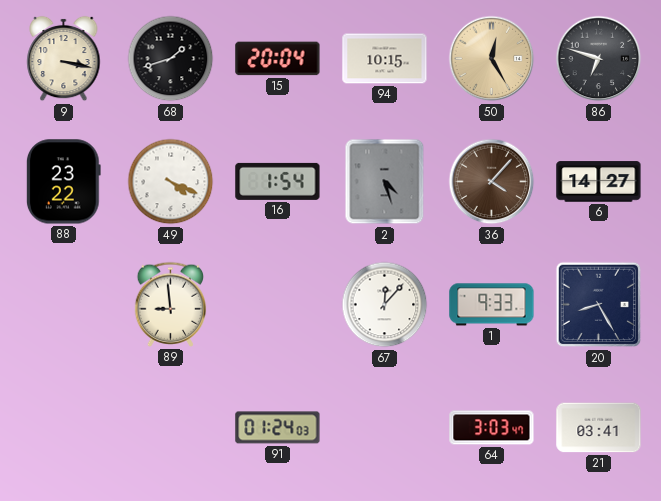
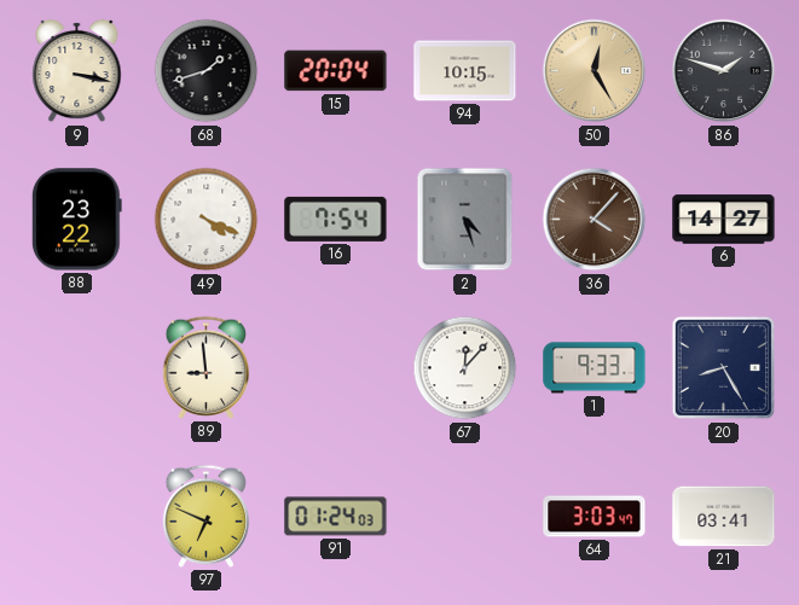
86: 6:48 -> 1:48 (724, 71)
16: 1:54 -> 7:54 (336, 219)
97: none -> 6:49 (207, 516)
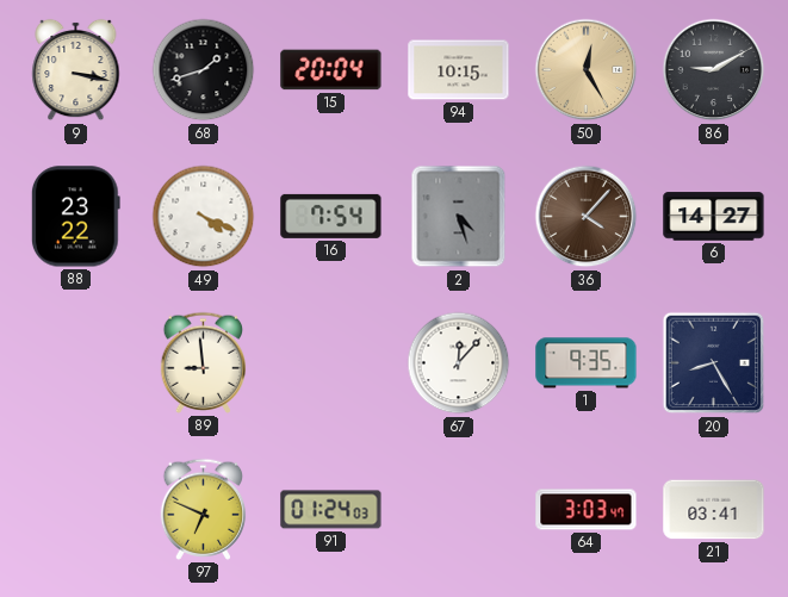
86: 1:48 -> 9:10 (714, 70)
1: 9:33 -> 9:35 (587, 363)
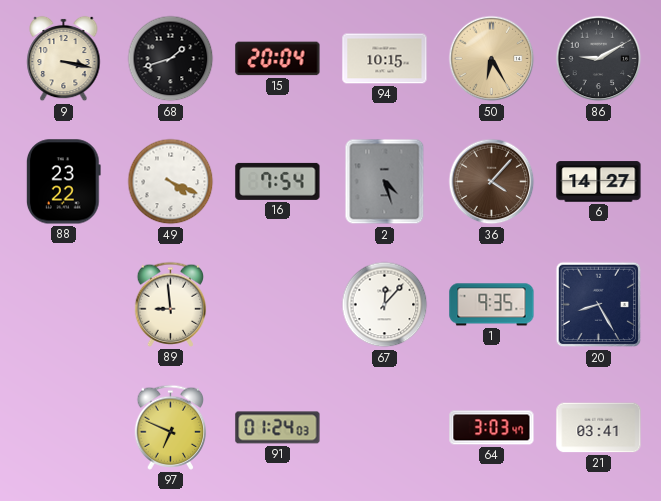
50: 12:25 -> 6:25 (492, 59)
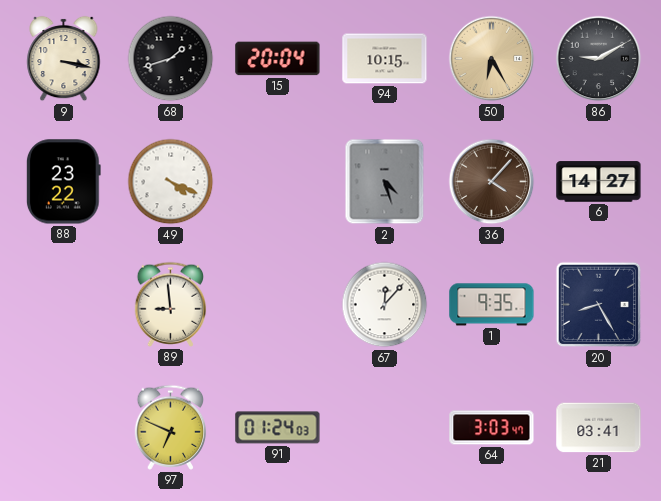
16: 7:54 -> none (278, 181)
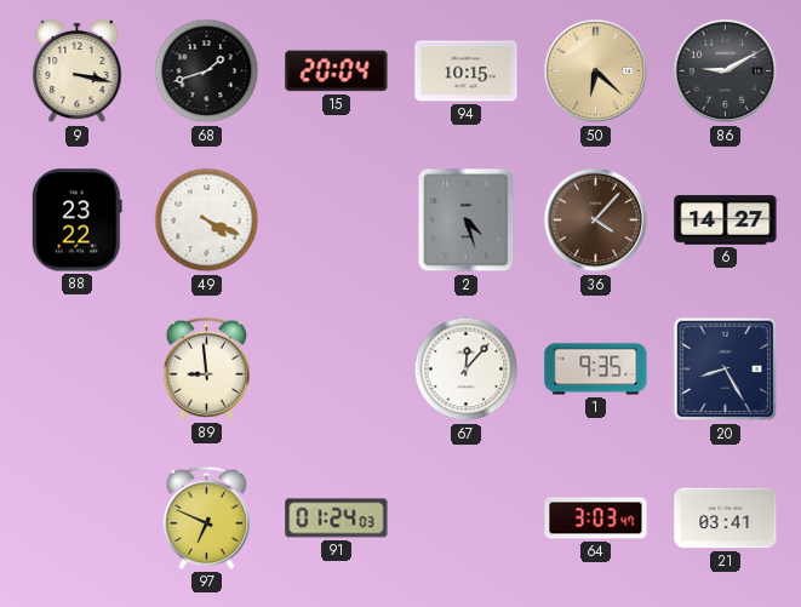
50: 6:25 -> 6:22 (596, 71)
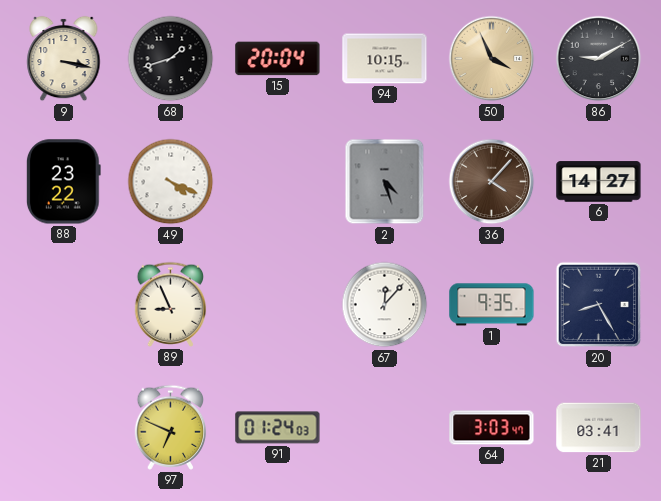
50: 6:22 -> 3:56 (492, 59)
89: 8:59 -> 8:56 (171, 304)
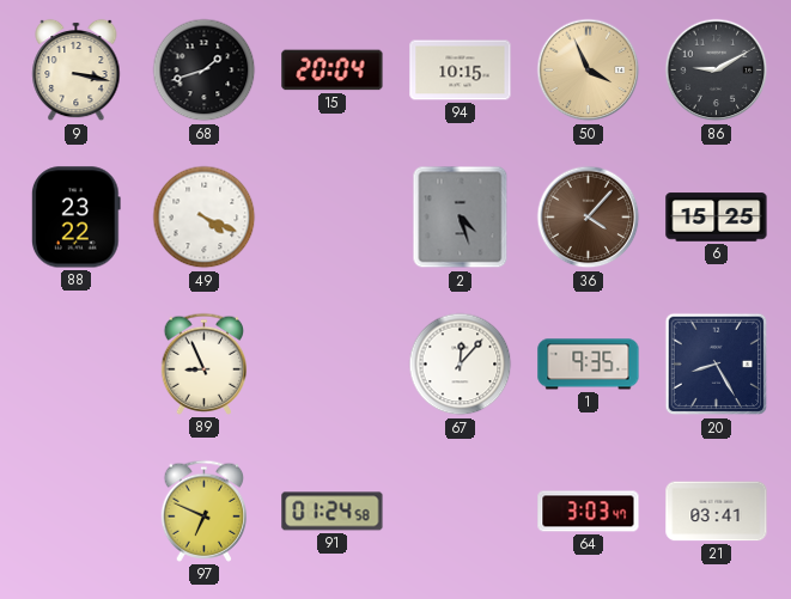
6: 14:27 -> 15:25 (717, 218)
91: 01:24:03 -> 01:24:58 (333, 512)
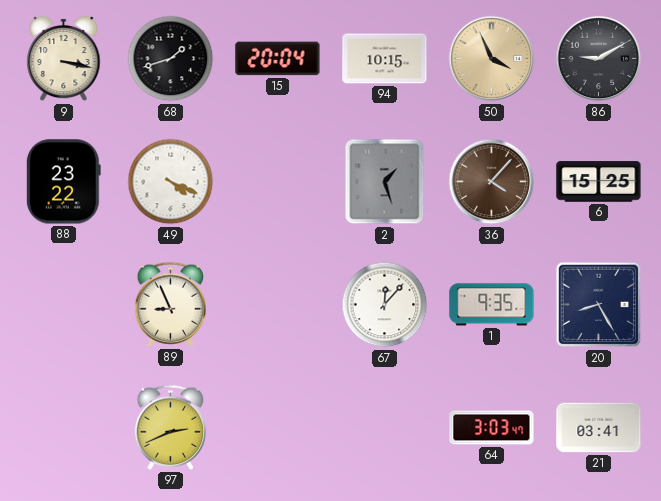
2: 4:27 -> 1:27 (385, 182)
97: 6:49 -> 2:41 (171, 427)
91: 01:24 -> none (333, 512)
